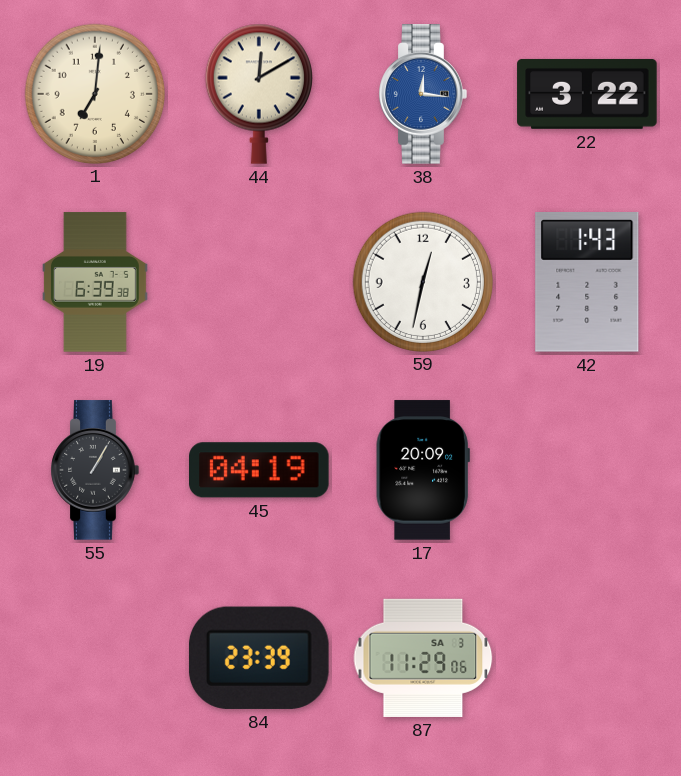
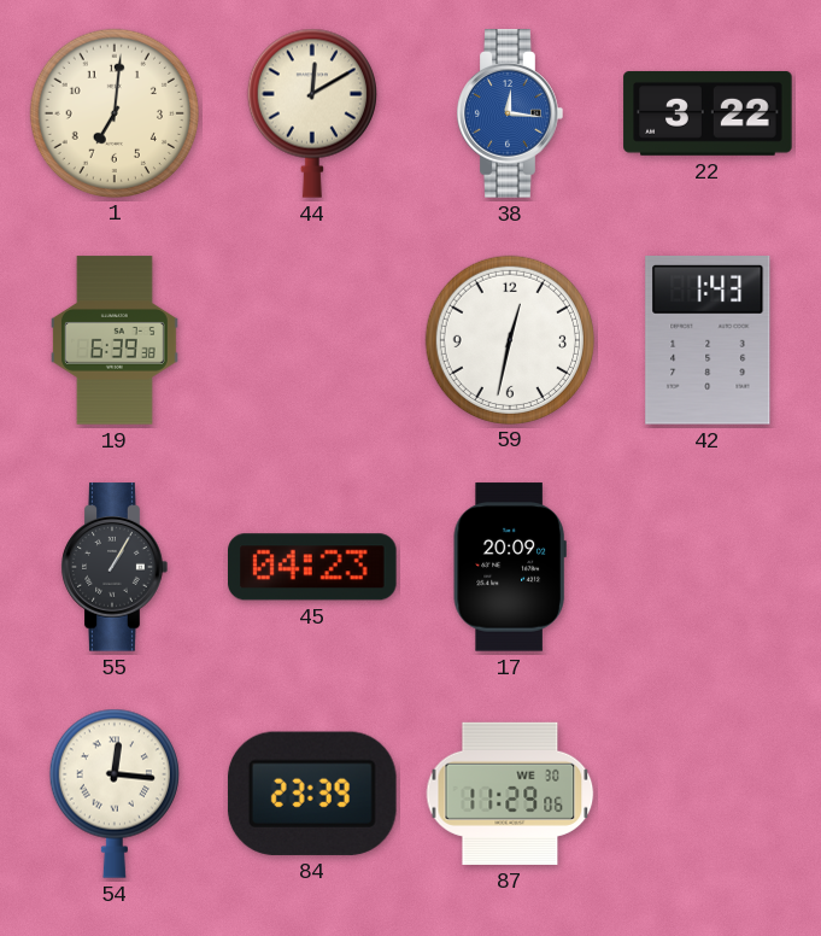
45: 04:19 -> 04:23 (313, 567)
54: none -> 12:16 (115, 794)
87 date: SA 3 -> WE 30 (510, 794)
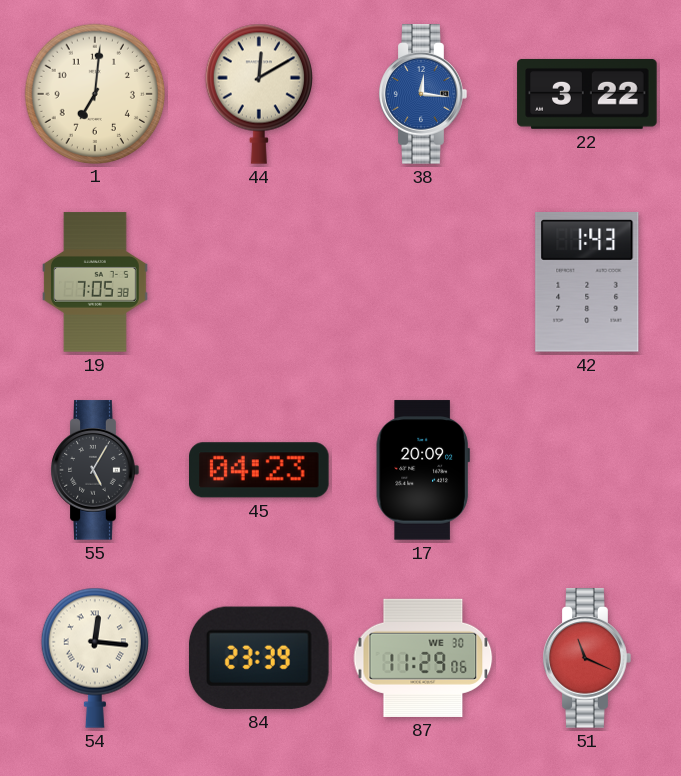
19: 6:39 -> 7:05 (95, 282)
59: 12:32 -> none (509, 339)
55: 1:05 -> 5:05 (95, 470)
51: none -> 11:19 (587, 658)
